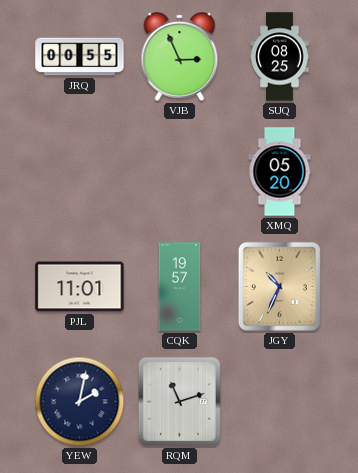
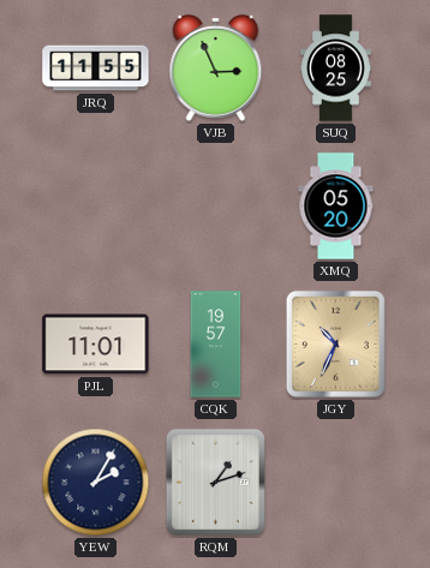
JRQ: 00:55 -> 11:55 (96, 68)
YEW: 2:02 -> 2:05 (96, 483)
RQM: 11:12 -> 1:12 (215, 482)
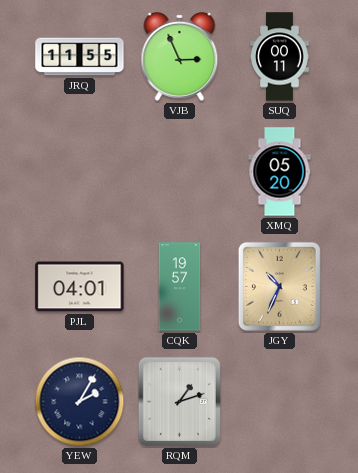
SUQ: 08:25 -> 00:11 (280, 57)
PJL: 11:01 -> 04:01 (80, 287)
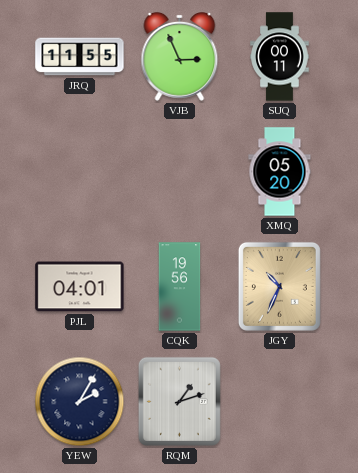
CQK: 19:57 -> 19:56 (180, 287)
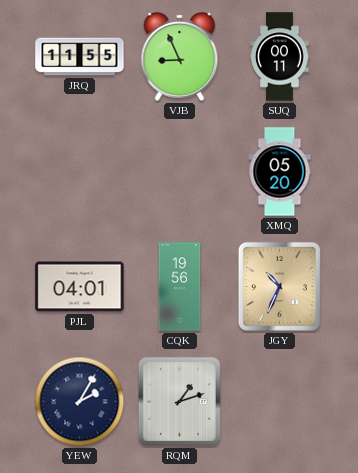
VJB: 2:56 -> 8:56 (180, 56)
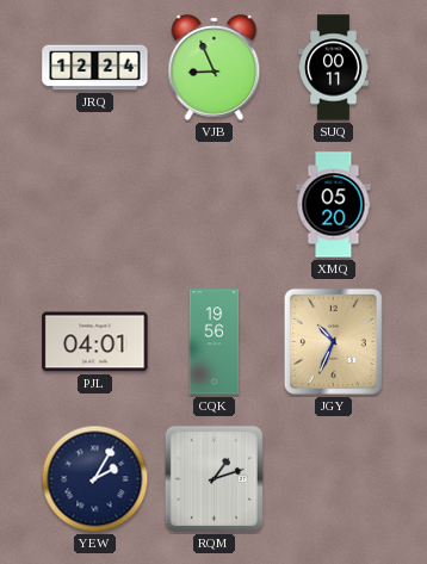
JRQ: 11:55 -> 12:24 (95, 68)
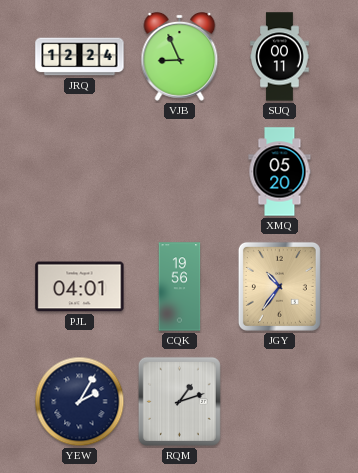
JGY: 10:34 -> 10:36 (279, 286)
